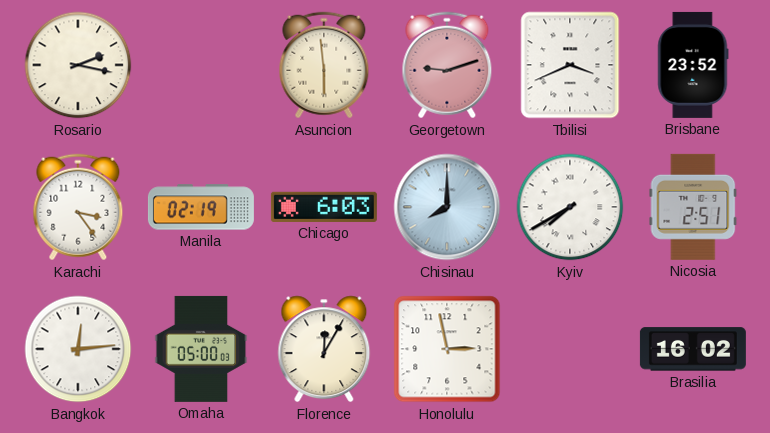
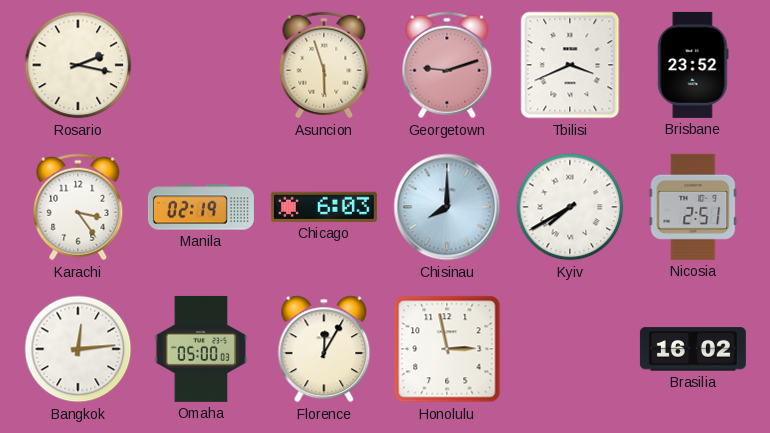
Asuncion: 5:59 -> 5:57 (324, 65)
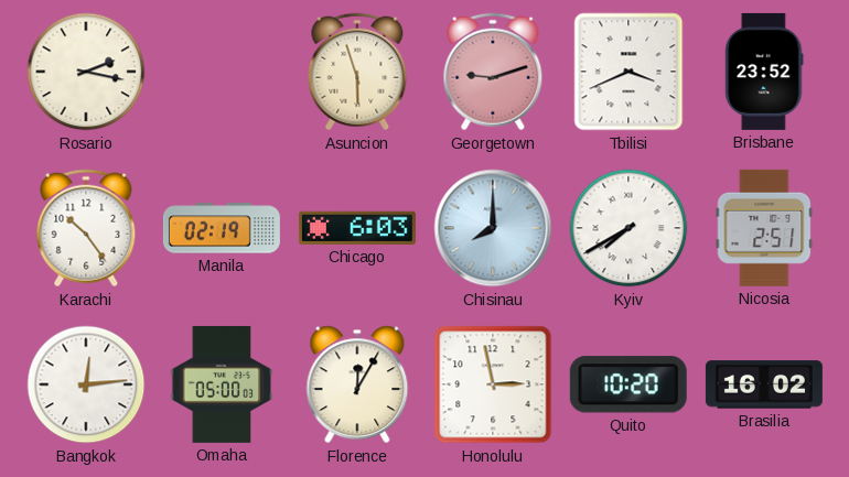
Karachi: 3:24 -> 10:24 (86, 228)
Quito: none -> 10:20 (628, 384)
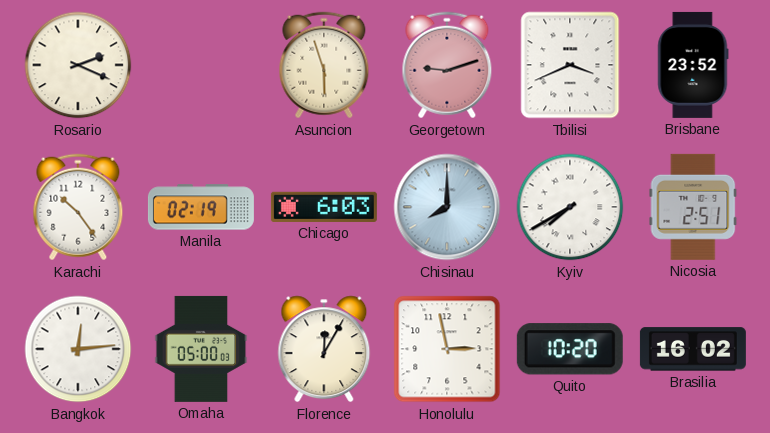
Rosario: 2:17 -> 2:19 (78, 65)
